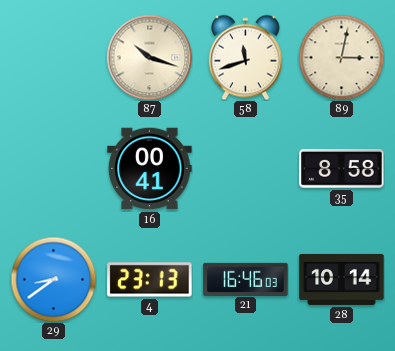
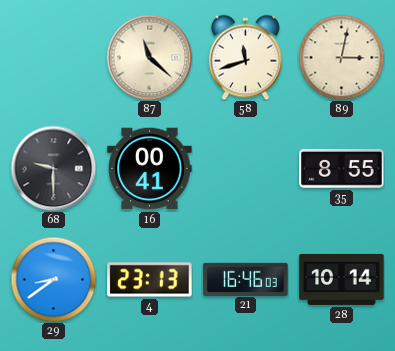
87: 10:18 -> 11:22 (149, 57)
68: none -> 9:30 (53, 168)
35: 8:58 -> 8:55 (342, 169)
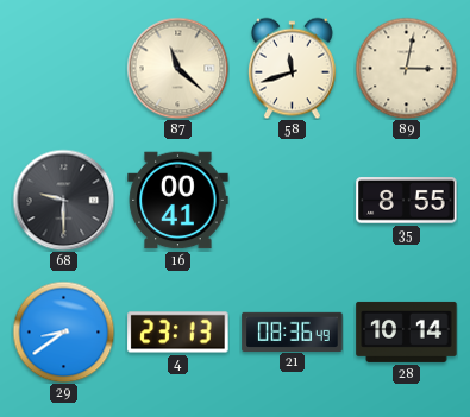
21: 16:46 -> 08:36 (293, 331)
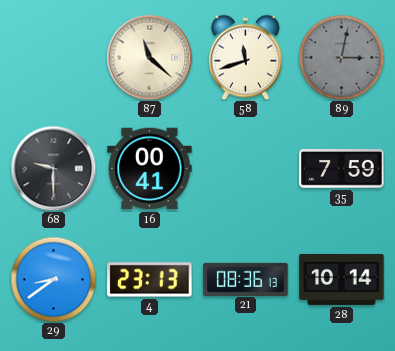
89 dial: cream -> grey (341, 57)
35: 8:55 -> 7:59 (342, 169)
21: 08:36:49 -> 08:36:13 (246, 279)
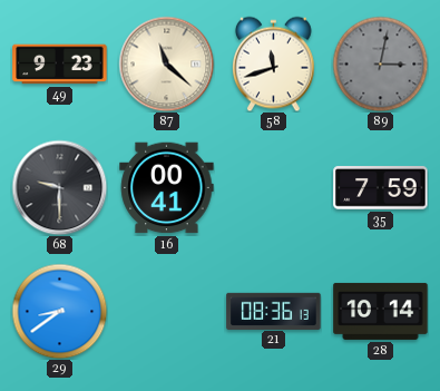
49: none -> 9:23 (60, 65)
4: 23:13 -> none (150, 280)
